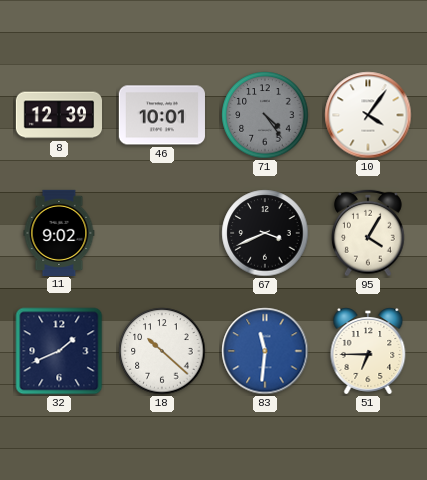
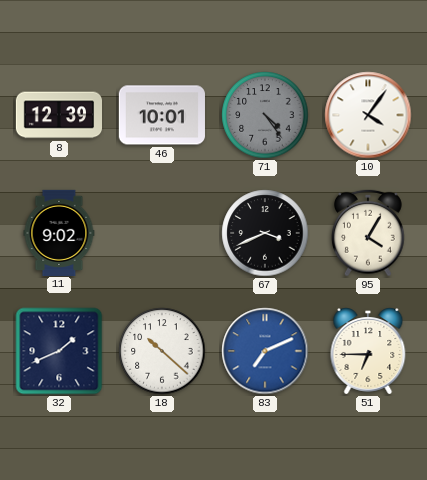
83: 11:31 -> 7:11 (265, 351)
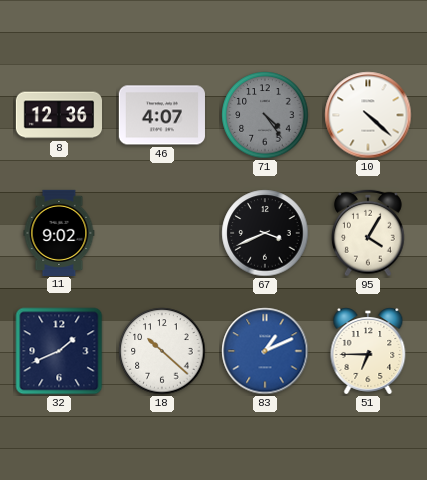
8: 12:39 -> 12:36 (58, 115)
46: 10:01 -> 4:07 (162, 115)
10: 4:06 -> 4:22 (368, 115)
83: 7:11 -> 1:11 (265, 351)
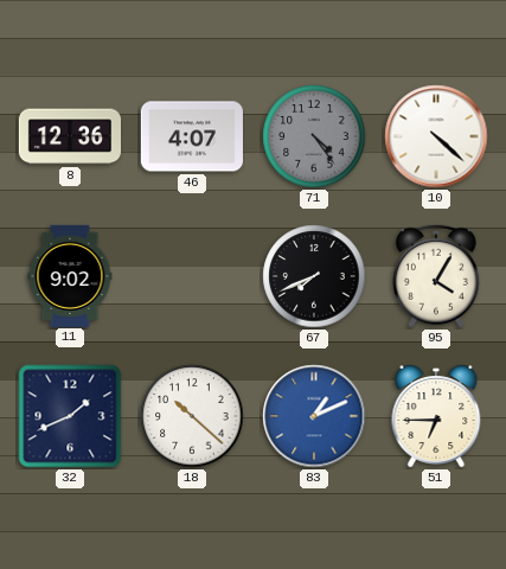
67: 3:41 -> 7:41 (314, 276)
